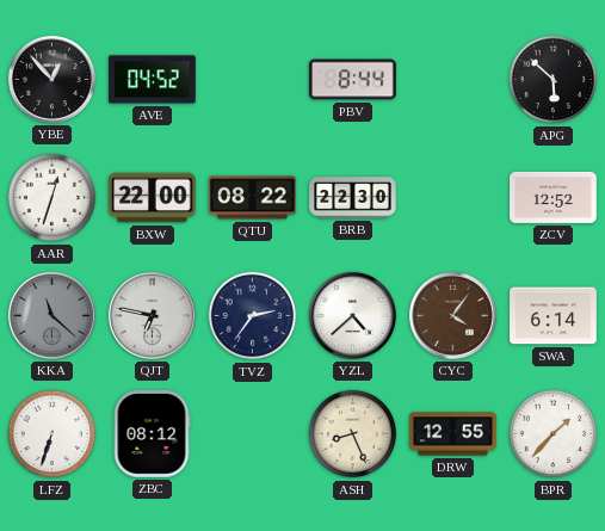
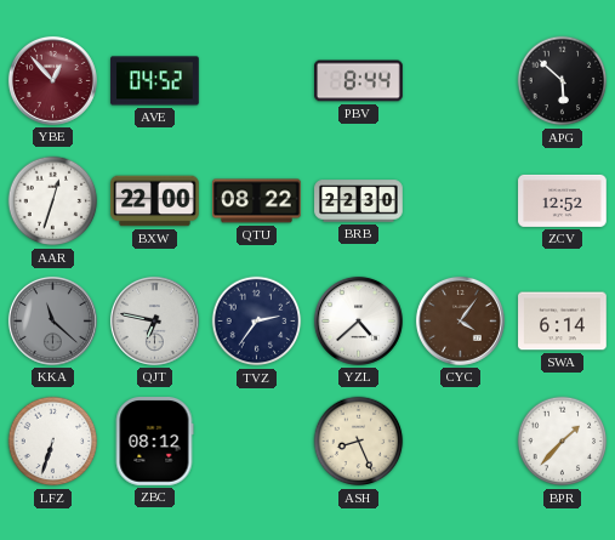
YBE dial: black -> burgundy (52, 80)
DRW: 12:55 -> none (453, 434)
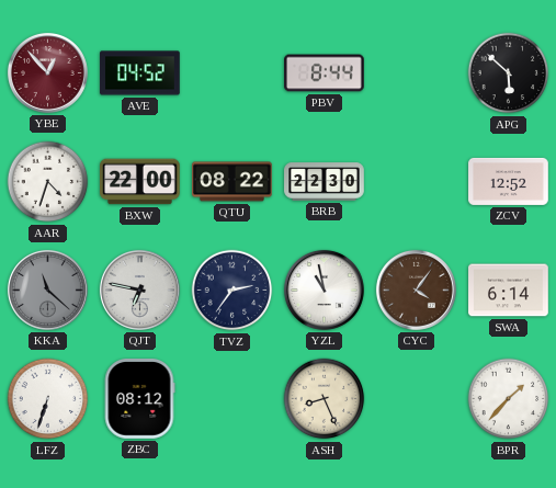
AAR: 12:33 -> 4:33 (48, 182)
YZL: 4:38 -> 10:58 (324, 290)
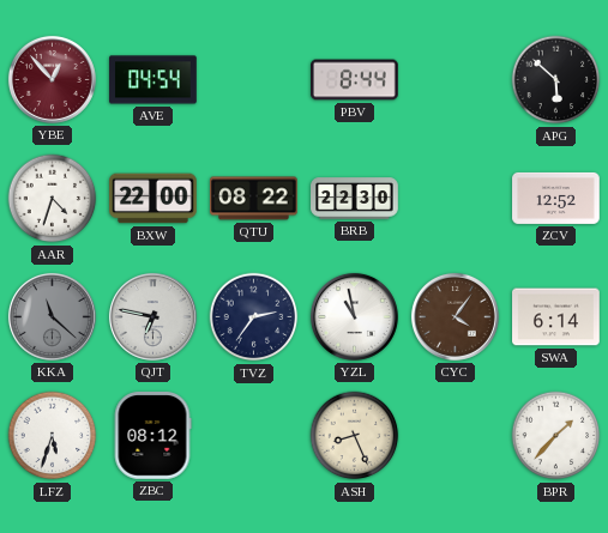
AVE: 04:52 -> 04:54 (153, 80)
LFZ: 6:33 -> 5:33 (53, 436)
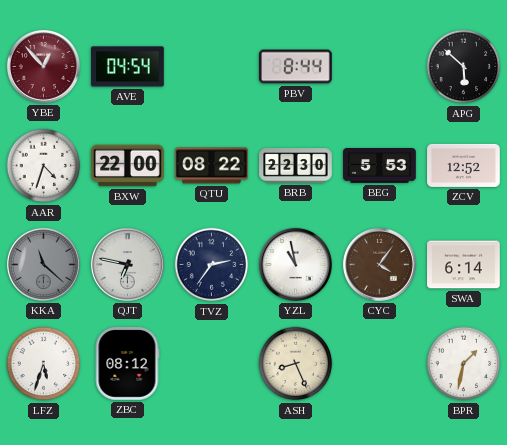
BEG: none -> 5:53 (380, 166)
BPR: 1:37 -> 1:32 (464, 364)
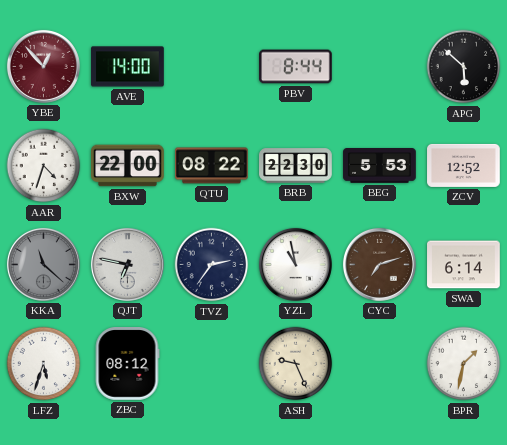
AVE: 04:54 -> 14:00 (128, 67)
CYC: 4:06 -> 7:12 (379, 264)
ASH: 8:26 -> 9:26 (296, 364)
